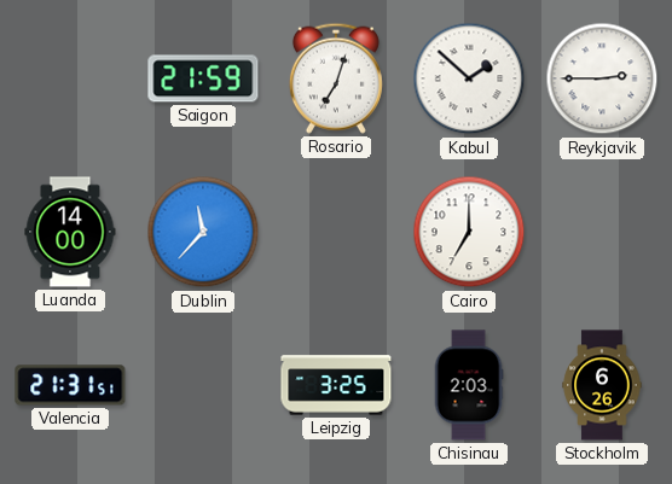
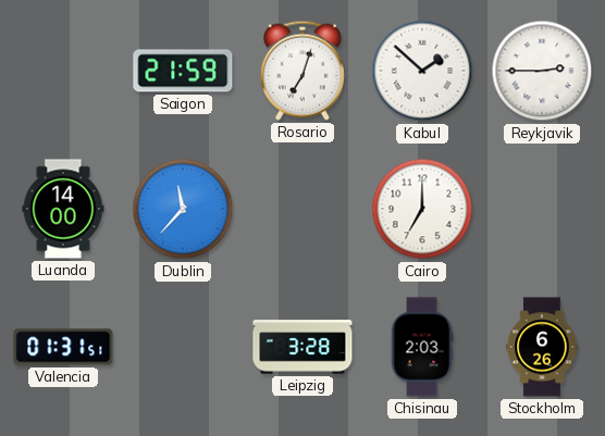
Valencia: 21:31 -> 01:31 (63, 347)
Leipzig: 3:25 -> 3:28 (302, 347)
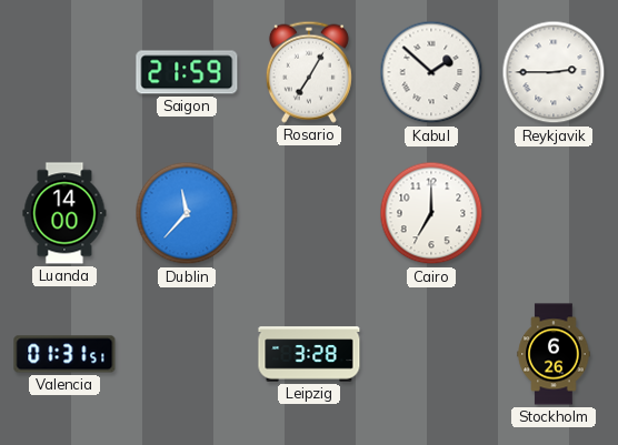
Rosario: 7:03 -> 7:05 (309, 72)
Chisinau: 2:03 -> none (422, 347)
